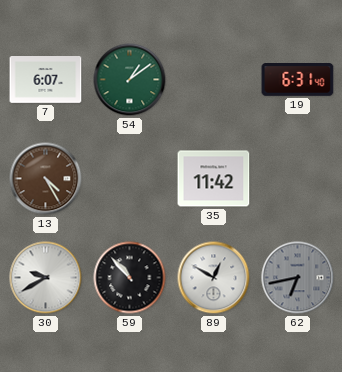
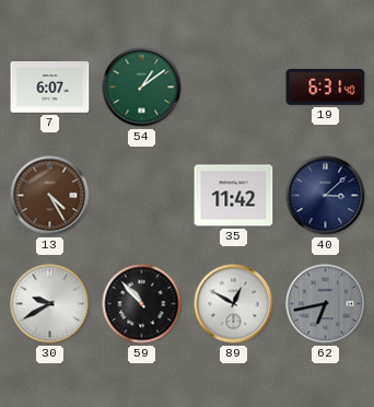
40: none -> 3:08 (326, 196)
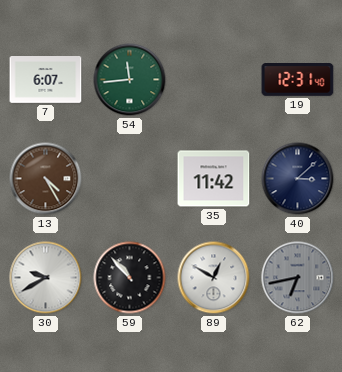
54: 1:09 -> 11:44 (130, 80)
19: 6:31 -> 12:31 (298, 80)
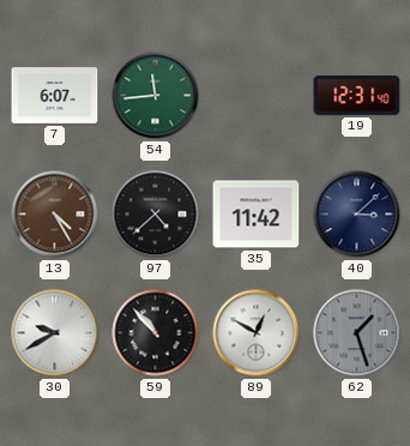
97: none -> 4:38 (156, 215)
62: 6:43 -> 1:27 (357, 333)
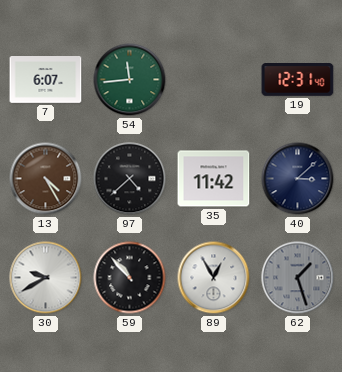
89: 12:50 -> 12:55 (214, 278)
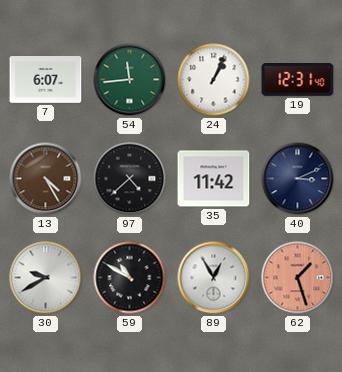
24: none -> 1:04 (214, 80)
40: 3:08 -> 3:11 (298, 179)
59: 10:53 -> 10:50 (130, 278)
62 dial: grey -> salmon (298, 278)
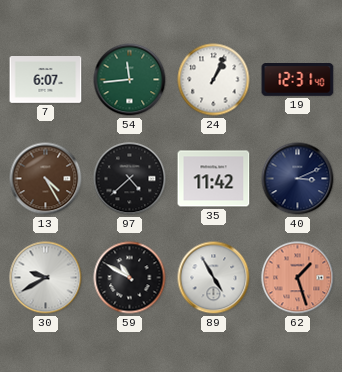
89: 12:55 -> 4:55 (214, 278)
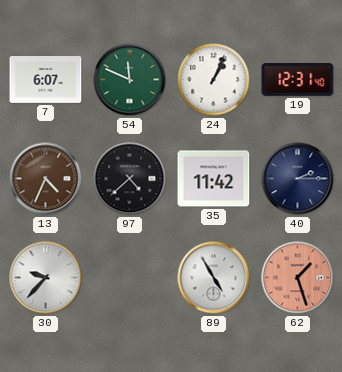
54: 11:44 -> 11:49 (130, 80)
13: 4:25 -> 4:34 (46, 179)
40: 3:11 -> 2:15 (298, 179)
30: 9:40 -> 9:37 (46, 278)
59: 10:50 -> none (130, 278)
